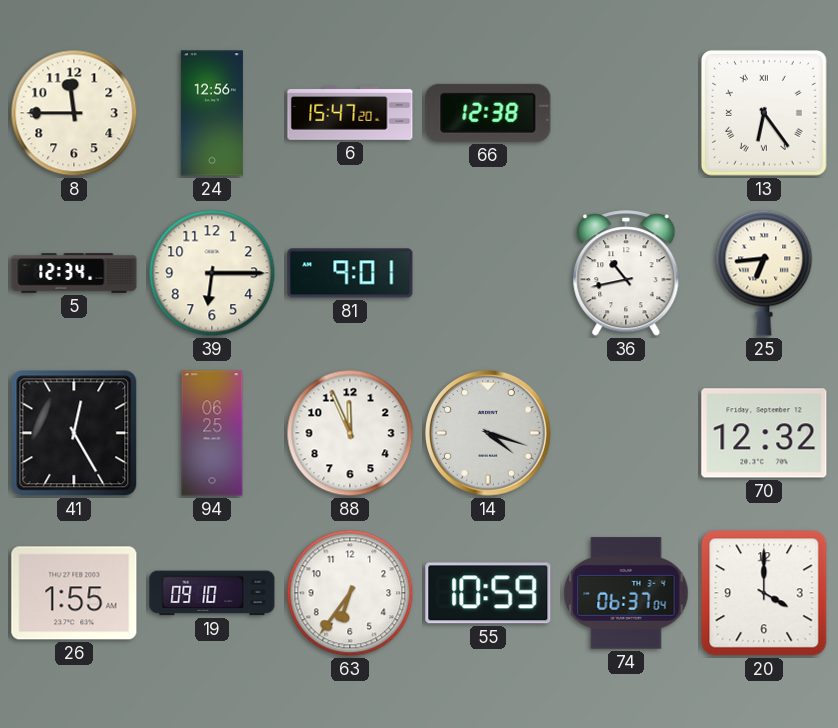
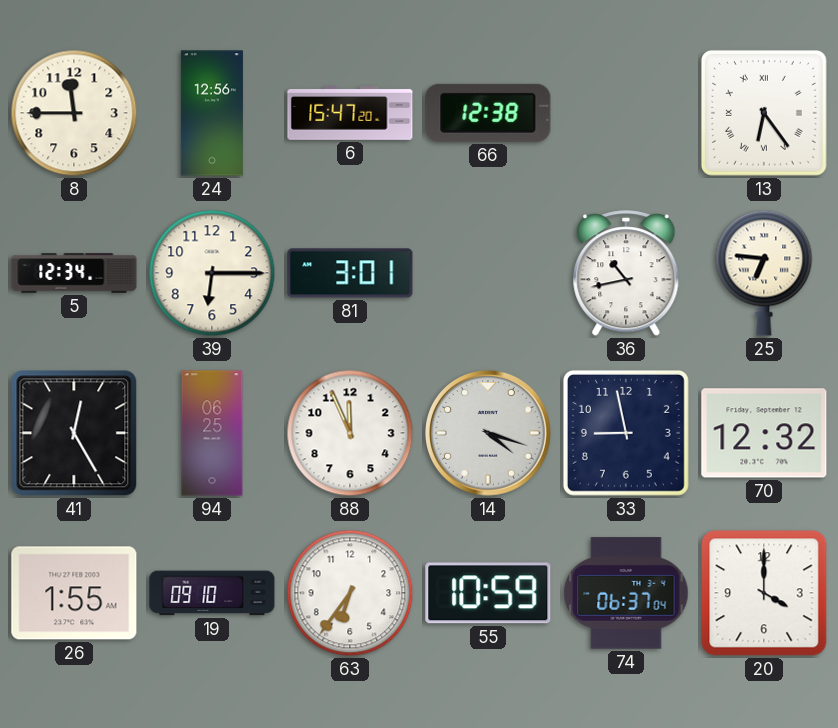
81: 9:01 -> 3:01 (350, 273)
25: 6:44 -> 6:46 (764, 273)
33: none -> 8:58 (626, 433)
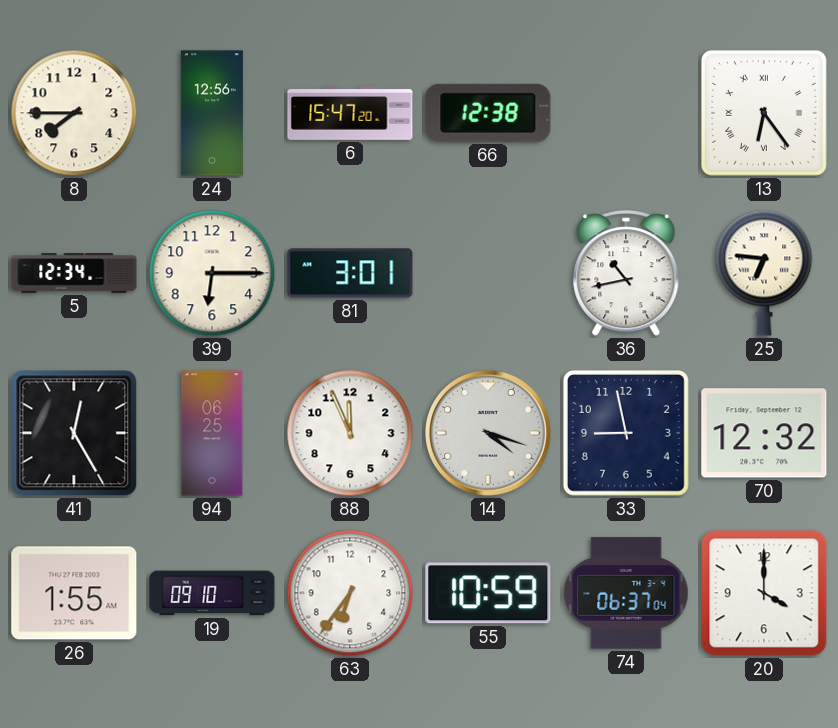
8: 11:45 -> 7:45 (74, 113)
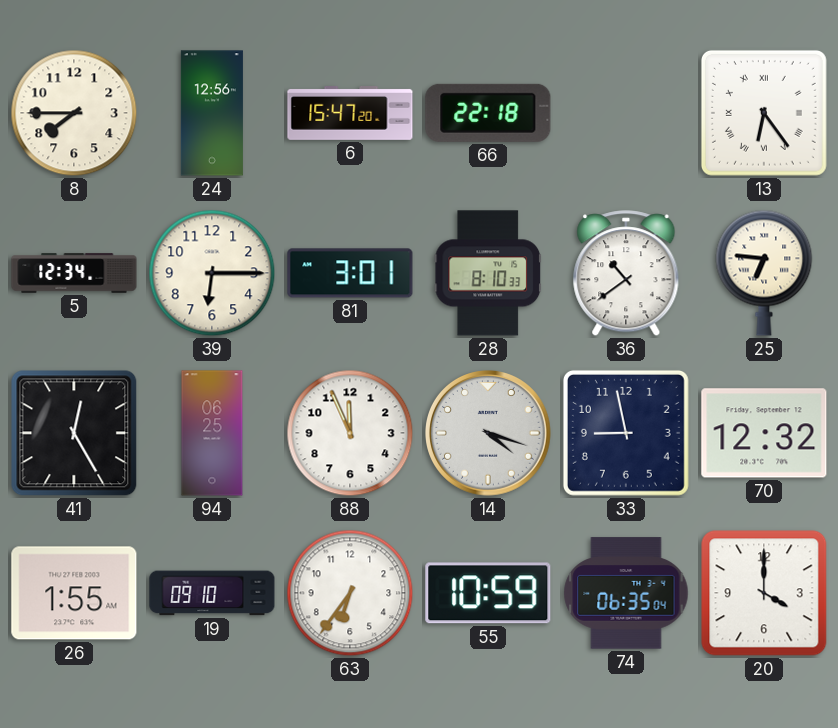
66: 12:38 -> 22:18 (488, 113)
28: none -> 8:10 (488, 273)
36: 10:43 -> 10:39 (626, 274)
74: 06:37 -> 06:35 (626, 593)
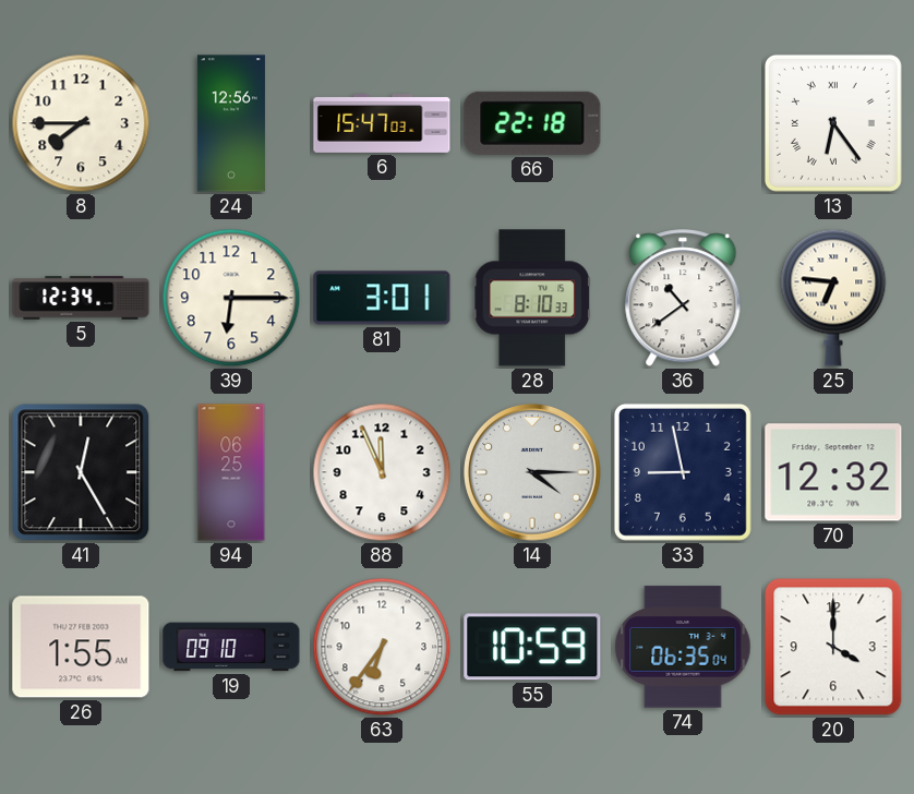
6: 15:47:20 -> 15:47:03 (382, 124)
14: 4:18 -> 4:15 (533, 473)
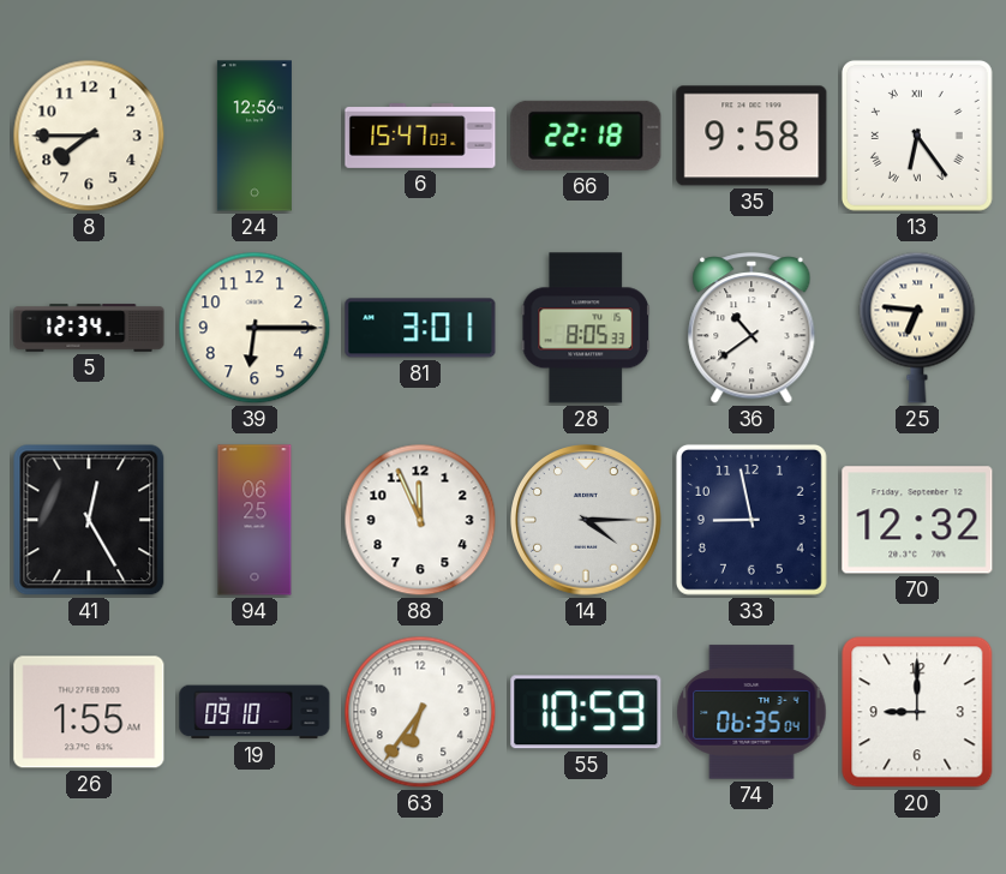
35: none -> 9:58 (751, 136)
28: 8:10 -> 8:05 (586, 328)
20: 4:00 -> 9:00 (917, 712)
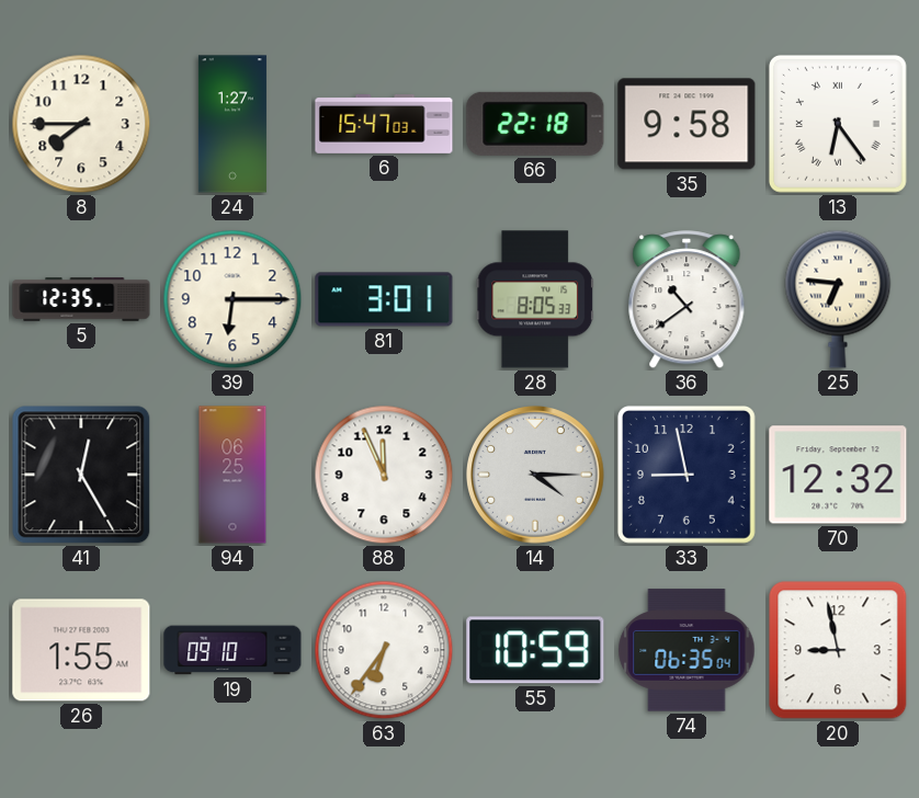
24: 12:56 -> 1:27 (232, 124)
5: 12:34 -> 12:35 (81, 299)
20: 9:00 -> 8:58 (838, 650)
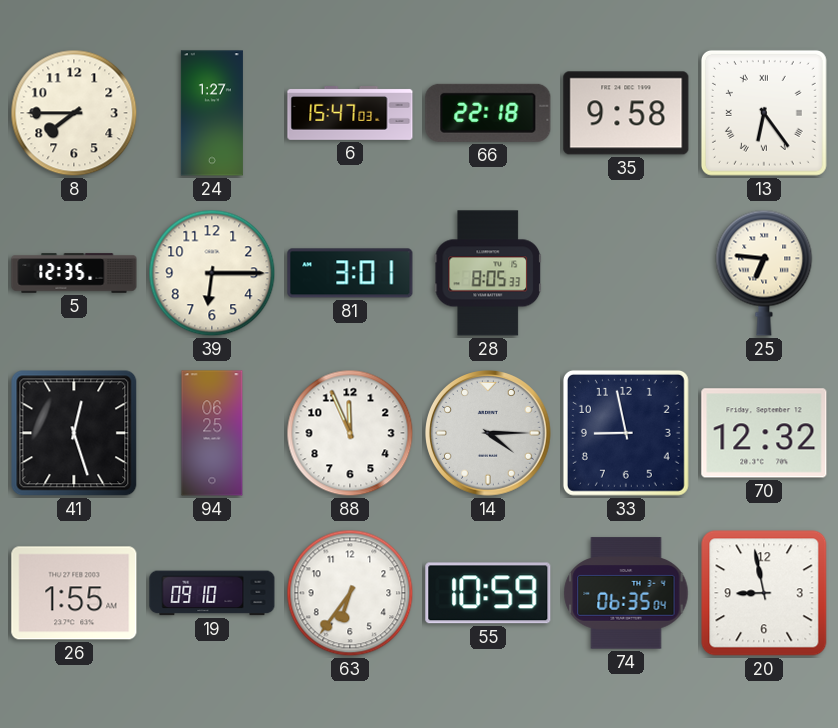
36: 10:39 -> none (687, 300)
41: 12:25 -> 12:27 (74, 433)
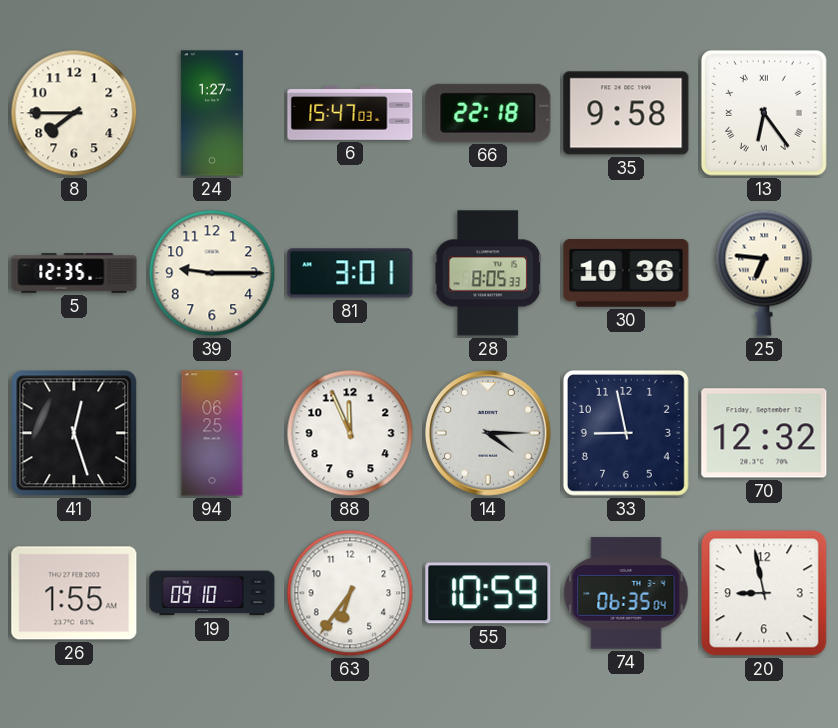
39: 6:15 -> 9:15 (212, 273)
30: none -> 10:36 (626, 273)
